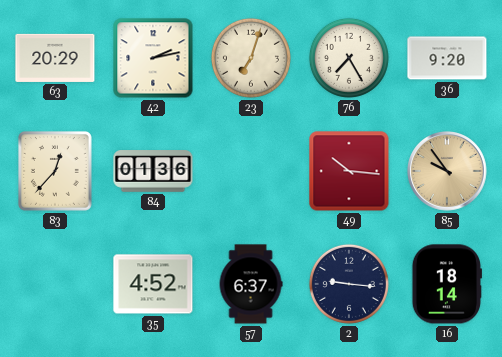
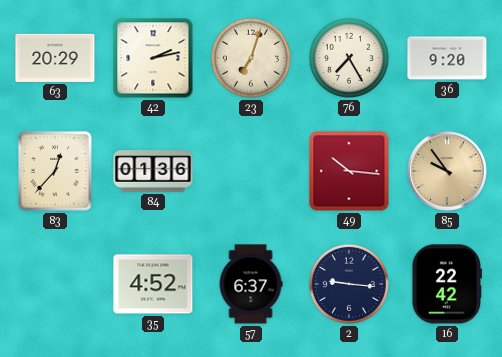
16: 18:14 -> 22:42 (447, 284)
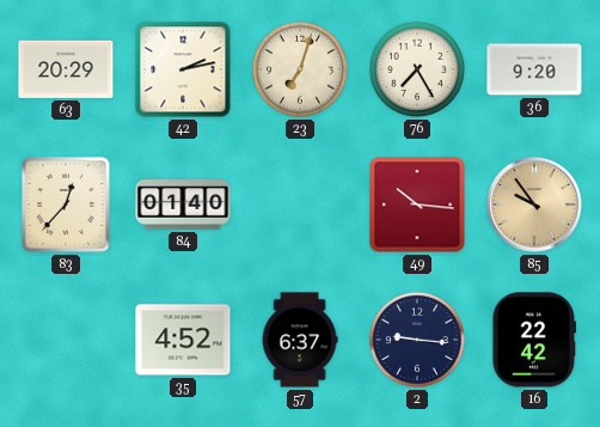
84: 01:36 -> 01:40 (183, 205)
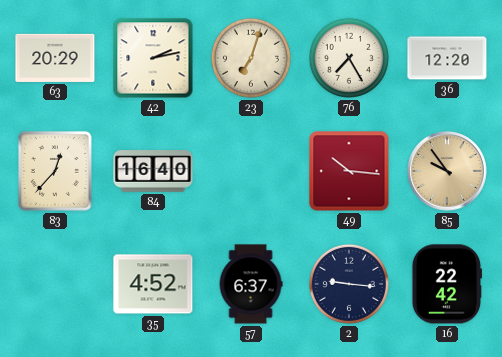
36: 9:20 -> 12:20 (447, 58)
84: 01:40 -> 16:40 (153, 171)
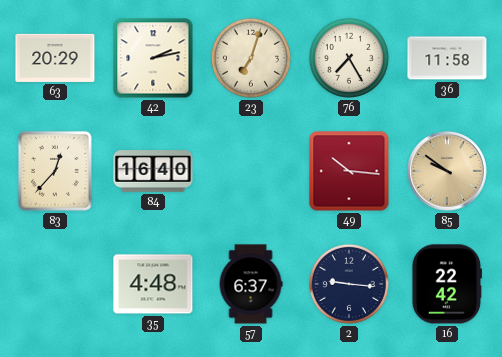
36: 12:20 -> 11:58 (447, 58)
85: 9:54 -> 9:51 (447, 171)
35: 4:52 -> 4:48 (153, 284)
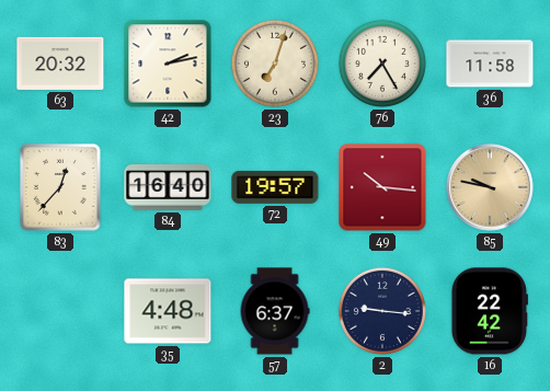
63: 20:29 -> 20:32 (60, 64)
72: none -> 19:57 (275, 187)
85: 9:51 -> 9:47 (490, 187)
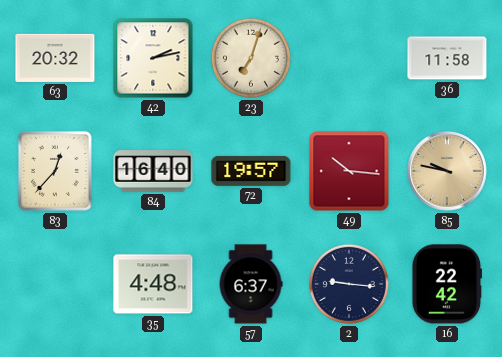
76: 7:25 -> none (382, 64)
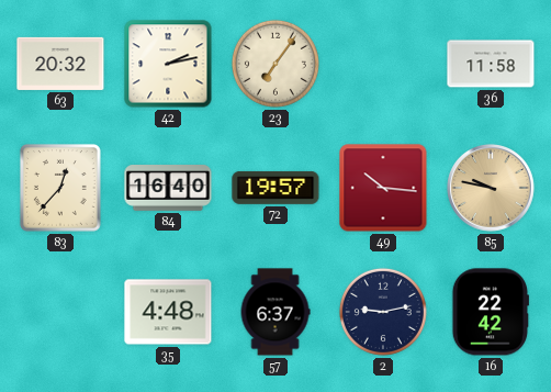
23: 7:03 -> 7:06 (275, 64)
2: 9:16 -> 9:13 (383, 312)
